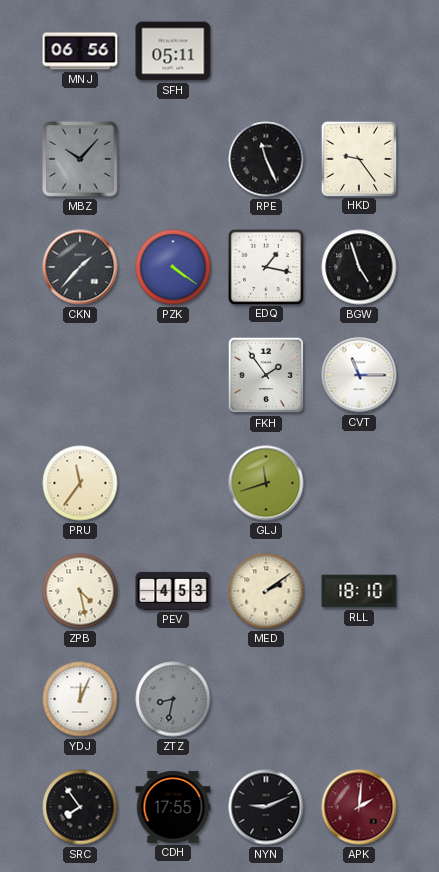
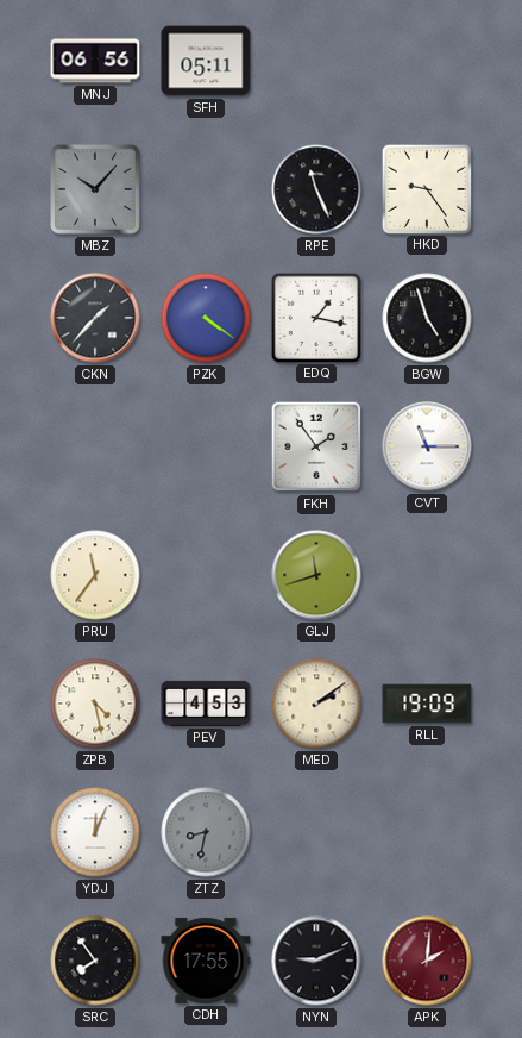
RLL: 18:10 -> 19:09 (427, 704)
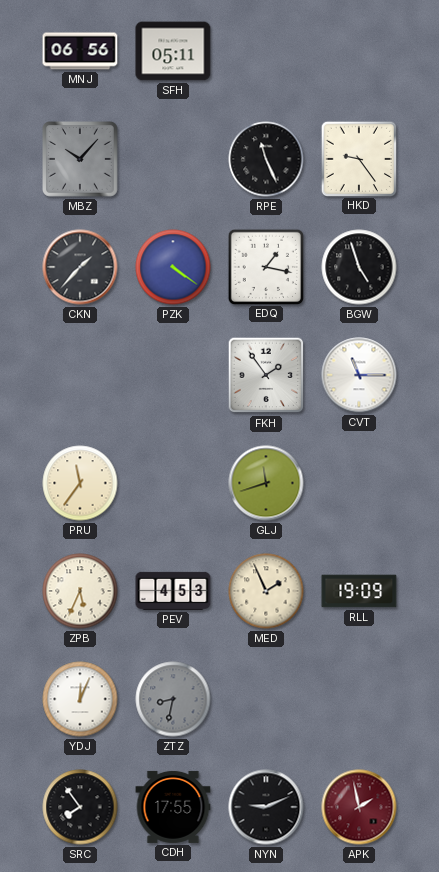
ZPB: 4:28 -> 5:34 (80, 591)
MED: 2:09 -> 1:56 (266, 591)
APK: 2:01 -> 1:58 (359, 807)
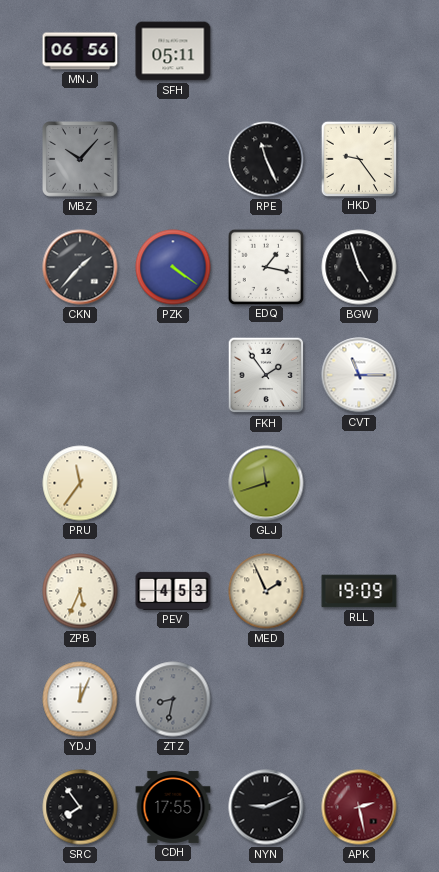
APK: 1:58 -> 2:28 (359, 807)
